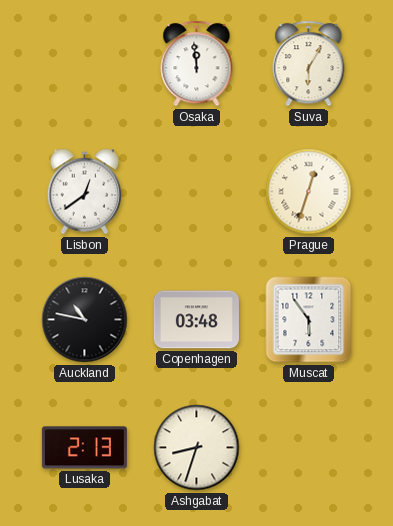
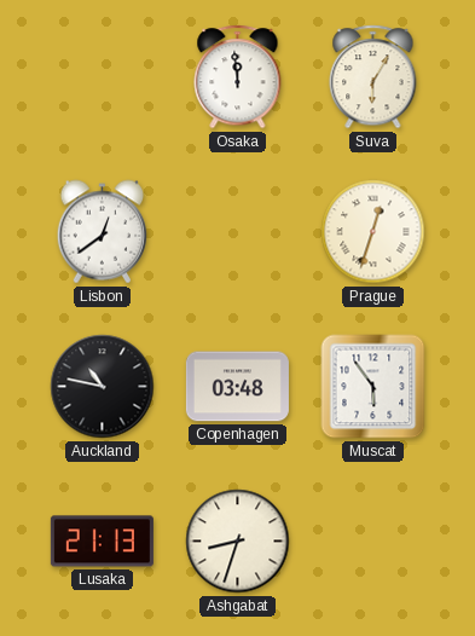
Lusaka: 2:13 -> 21:13 (102, 542)
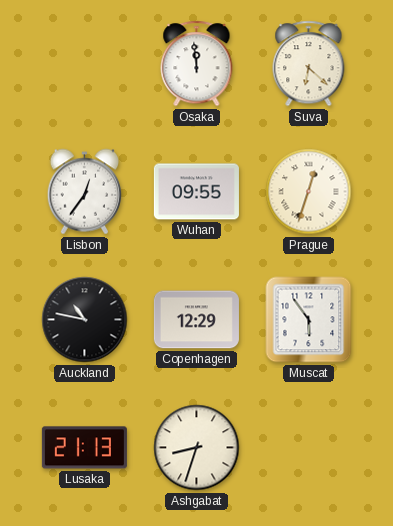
Suva: 6:05 -> 6:22 (309, 64)
Lisbon: 12:39 -> 12:36 (85, 192)
Wuhan: none -> 09:55 (196, 192)
Copenhagen: 03:48 -> 12:29 (196, 320)
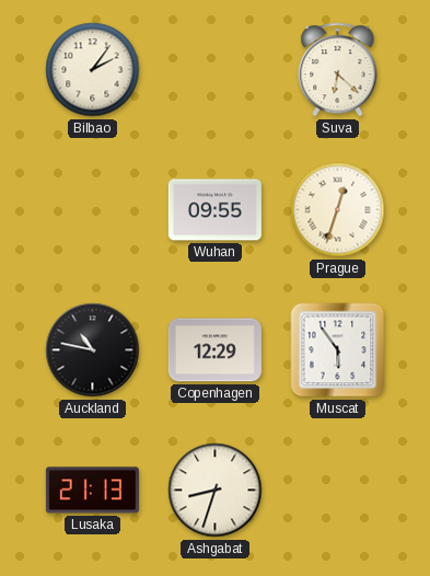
Bilbao: none -> 2:06 (93, 70)
Osaka: 11:59 -> none (197, 64)
Lisbon: 12:36 -> none (85, 192)
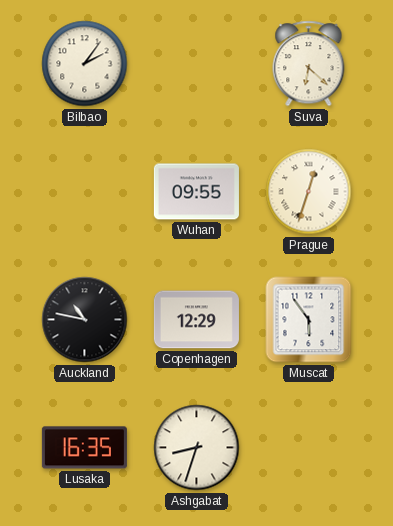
Lusaka: 21:13 -> 16:35 (84, 448)
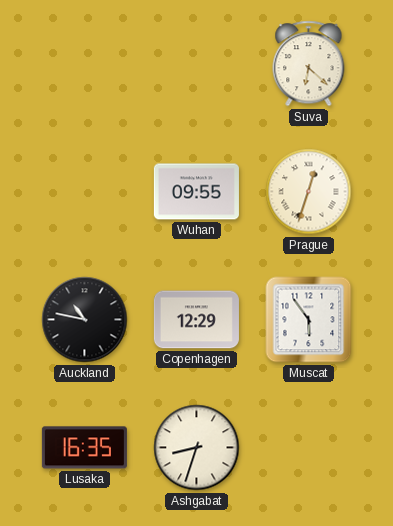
Bilbao: 2:06 -> none (85, 64)
